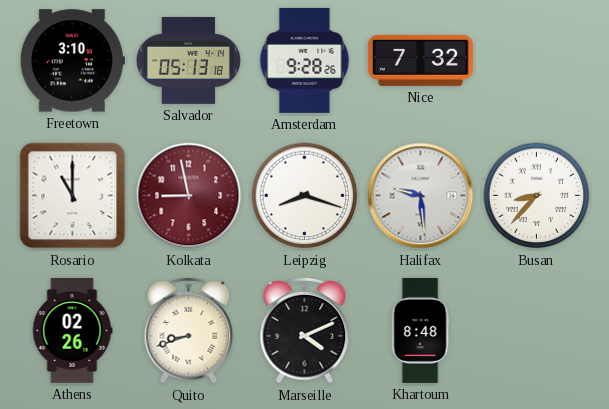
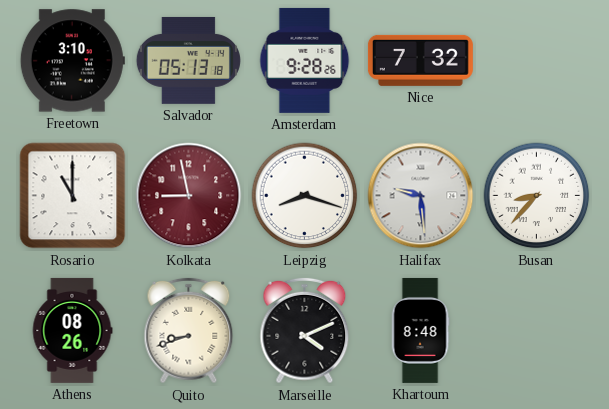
Athens: 02:26 -> 08:26 (72, 330)
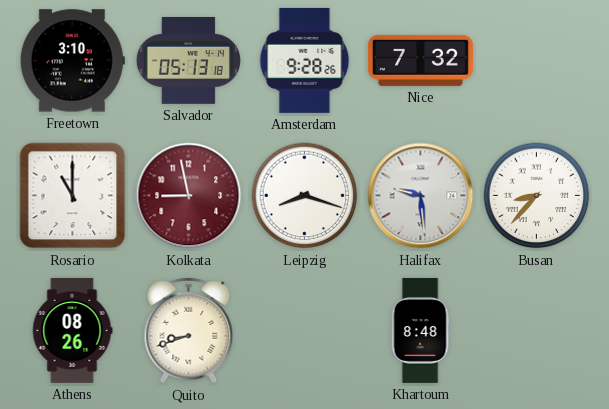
Marseille: 4:11 -> none (305, 331)
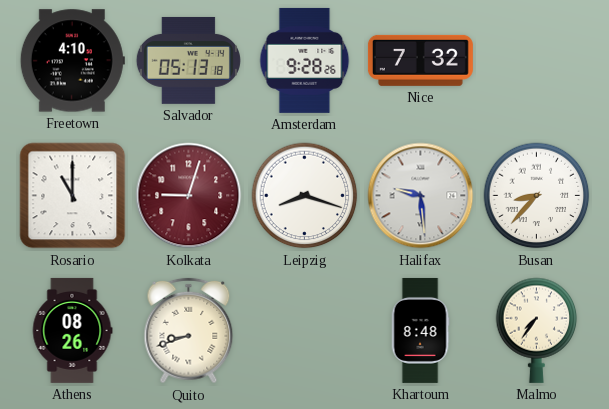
Freetown: 3:10 -> 4:10 (72, 61)
Kolkata: 8:58 -> 9:03 (189, 196)
Malmo: none -> 7:36 (537, 330)
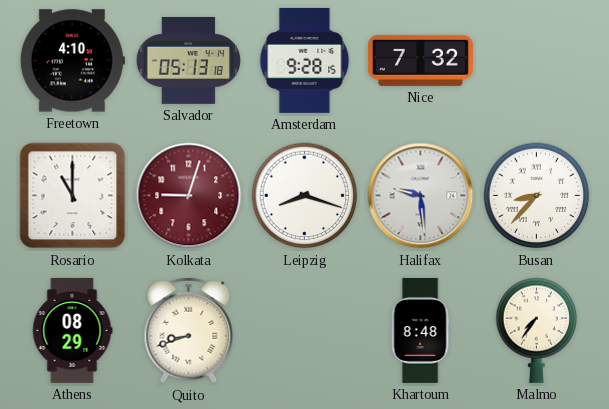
Amsterdam: 9:28:26 -> 9:28:15 (305, 60)
Athens: 08:26 -> 08:29 (72, 330)
